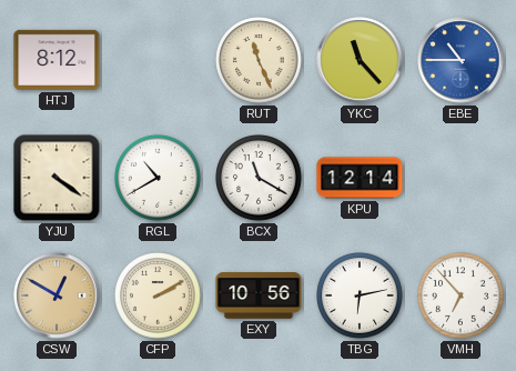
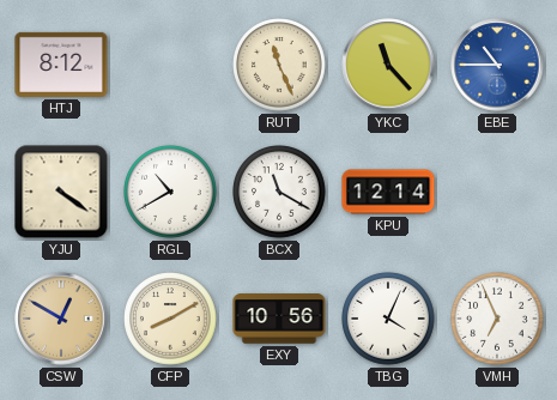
CFP: 2:10 -> 8:10 (170, 319)
TBG: 6:13 -> 4:04 (388, 319)
VMH: 6:53 -> 6:56 (497, 319)
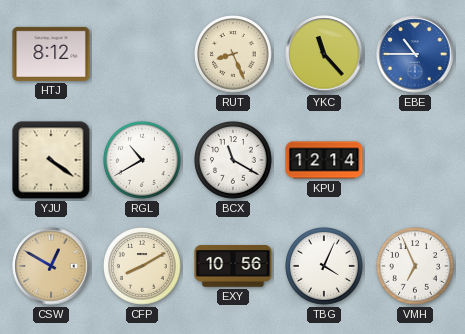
RUT: 11:26 -> 8:26 (233, 54)
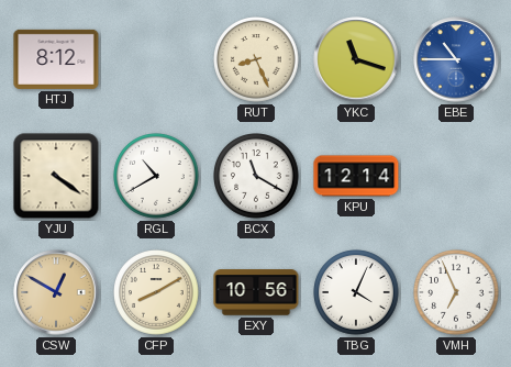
YKC: 11:23 -> 11:18 (356, 59)
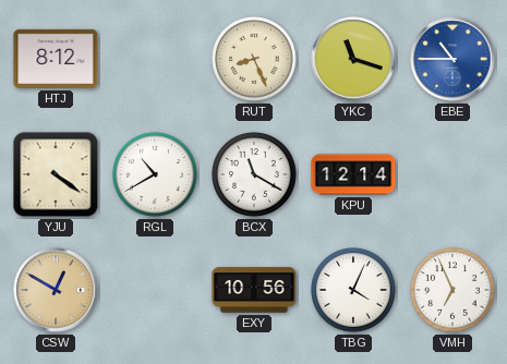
CFP: 8:10 -> none (156, 292)
